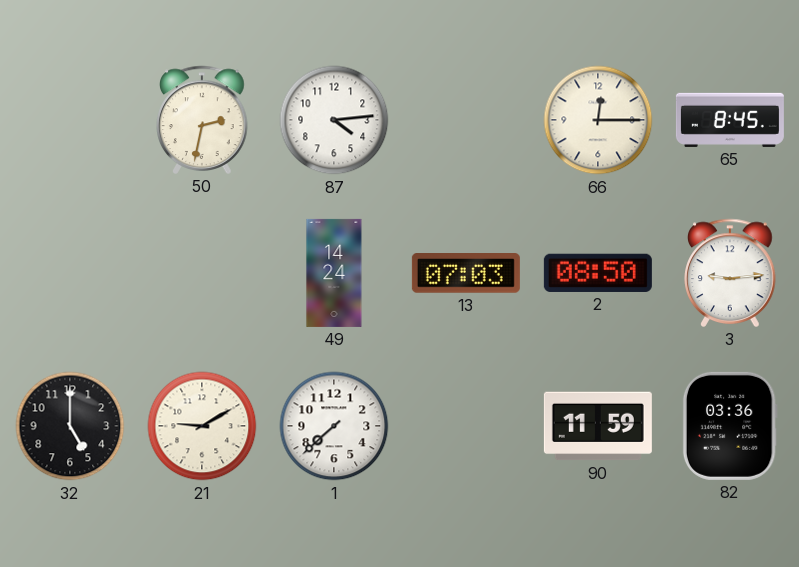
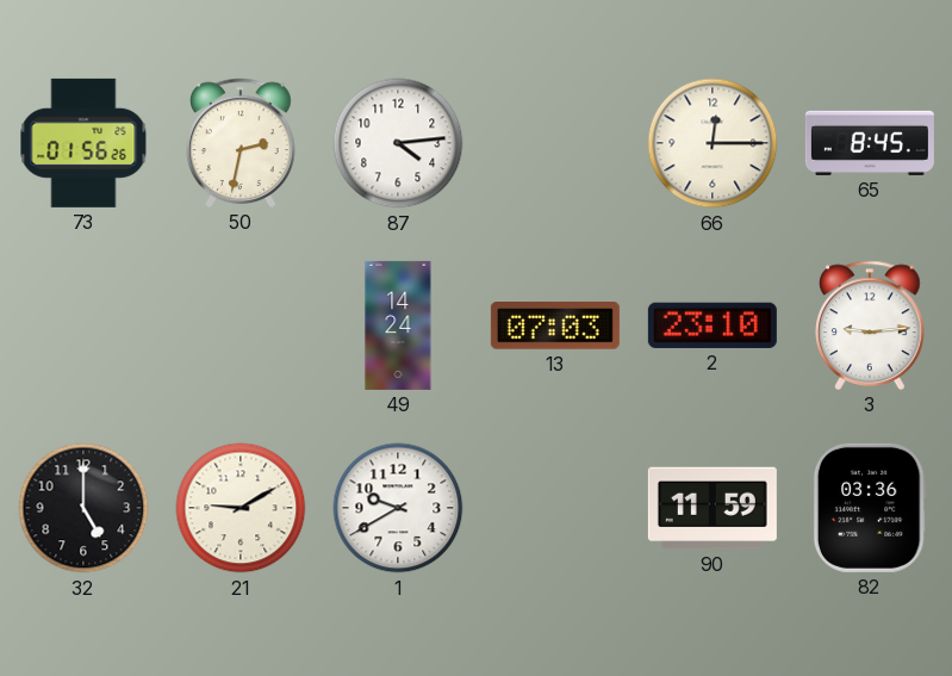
73: none -> 01:56 (83, 143)
2: 08:50 -> 23:10 (713, 325)
1: 7:38 -> 9:40 (398, 508)
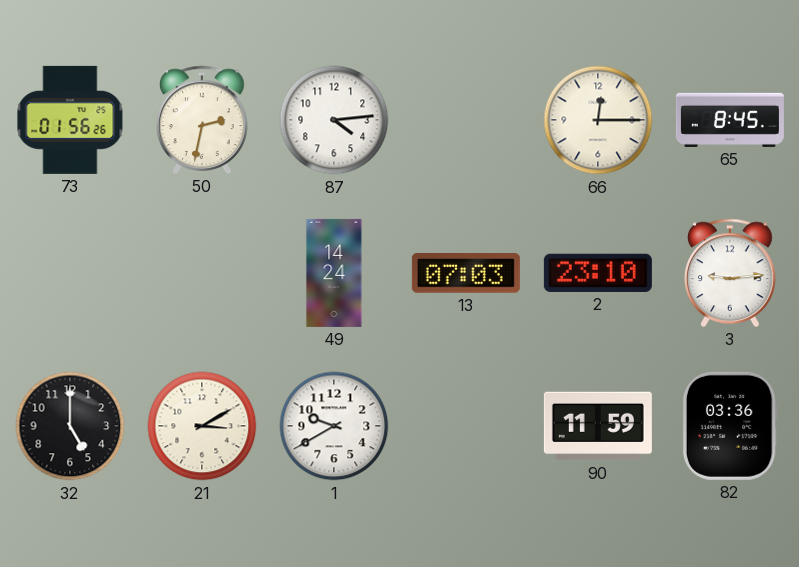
21: 9:10 -> 3:10 (202, 426)
